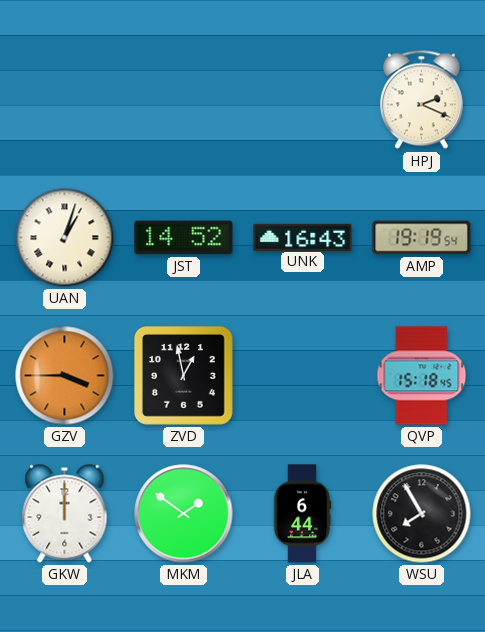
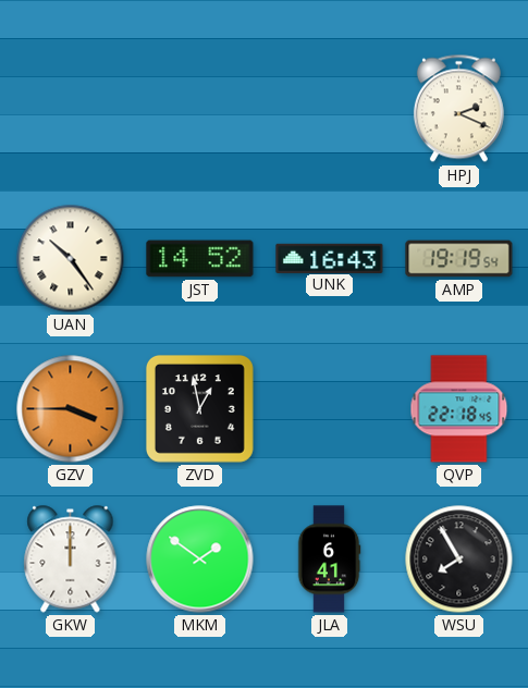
UAN: 1:03 -> 10:24 (71, 259)
QVP: 15:18 -> 22:18 (459, 409)
JLA: 6:44 -> 6:41 (329, 560)
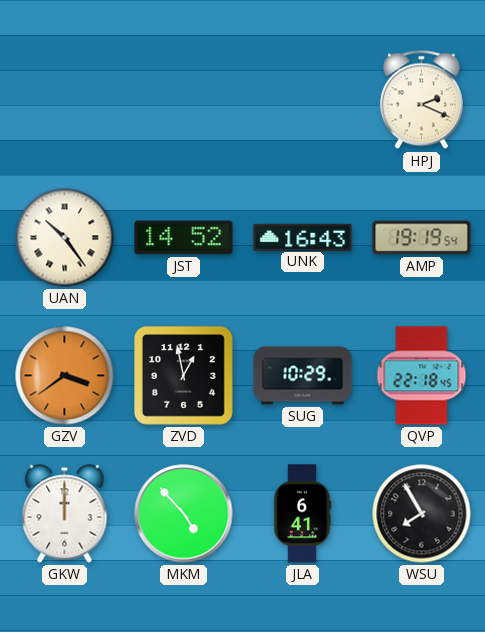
GZV: 3:45 -> 3:39 (65, 376)
SUG: none -> 10:29 (303, 376)
MKM: 1:51 -> 4:53 (184, 514)
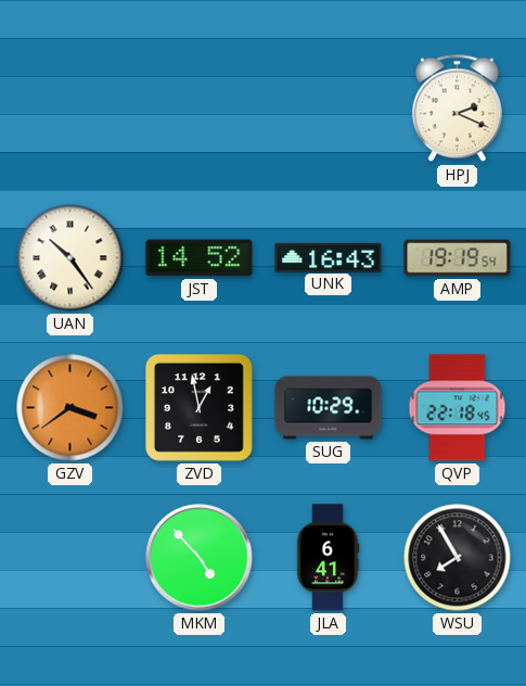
GKW: 12:00 -> none (65, 514)
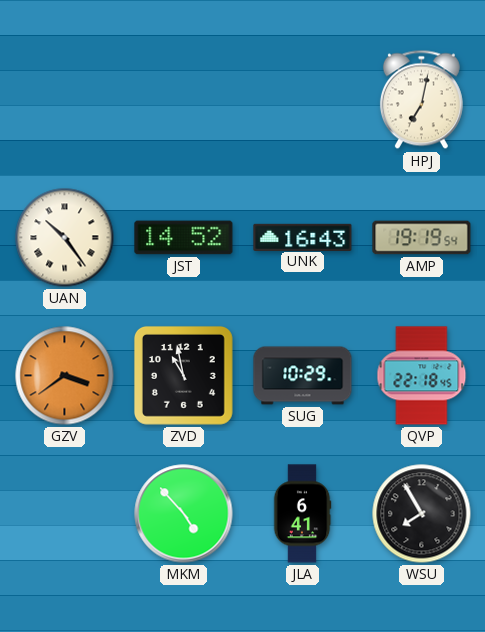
HPJ: 2:19 -> 7:02 (421, 100)
ZVD: 12:58 -> 10:58 (183, 375)
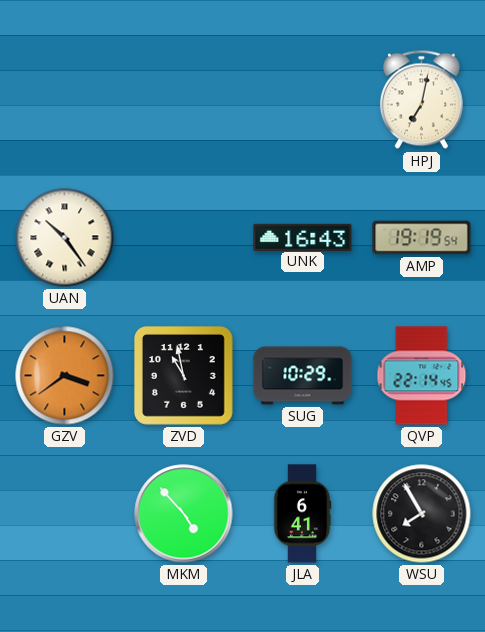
JST: 14:52 -> none (184, 238)
QVP: 22:18 -> 22:14 (422, 376)
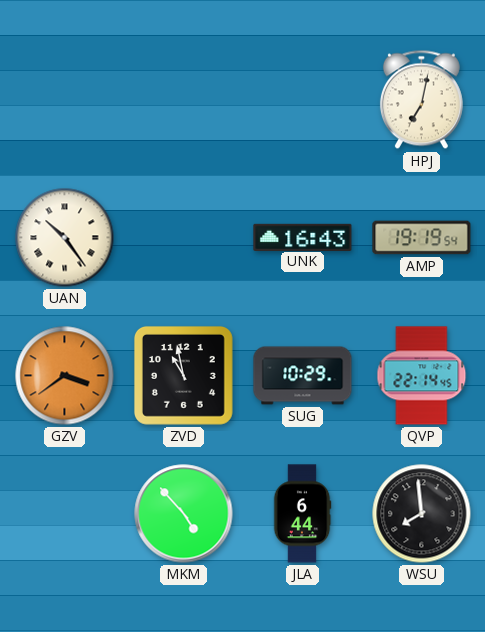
JLA: 6:41 -> 6:44 (302, 514)
WSU: 7:55 -> 7:59 (422, 514)
